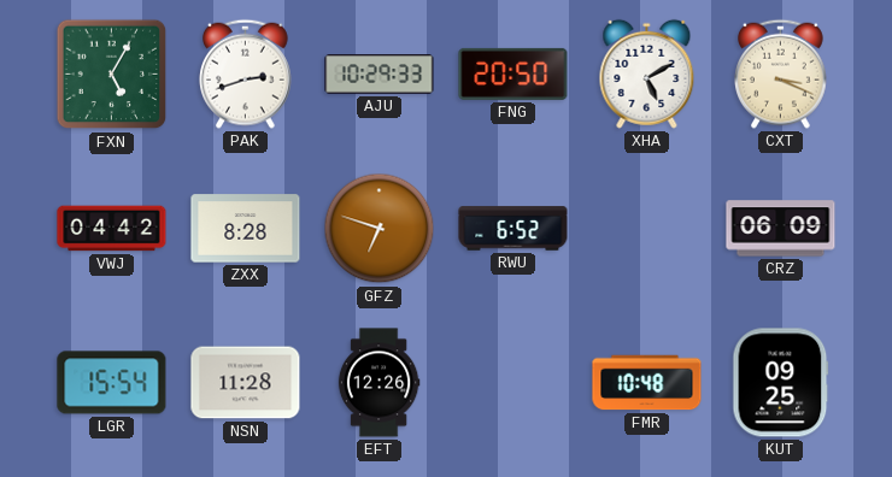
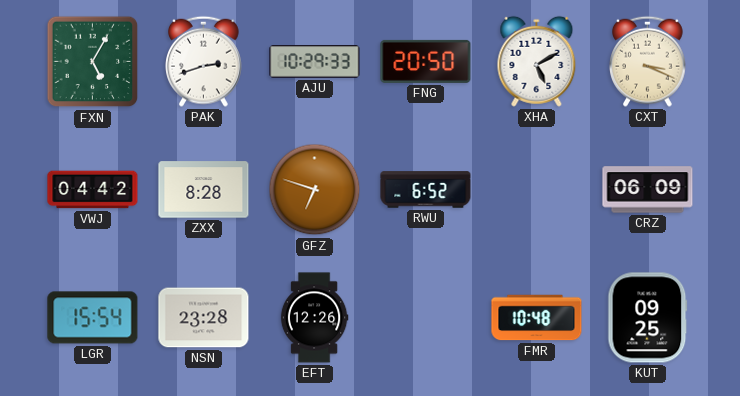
NSN: 11:28 -> 23:28 (204, 318)
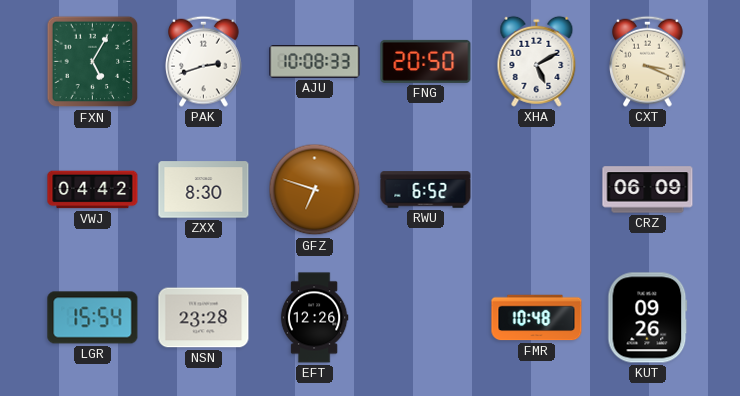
AJU: 10:29 -> 10:08 (315, 62)
ZXX: 8:28 -> 8:30 (204, 190)
KUT: 09:25 -> 09:26 (648, 318)
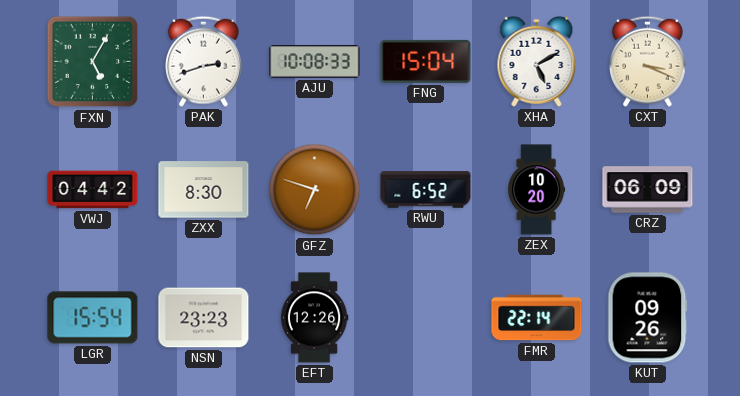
FNG: 20:50 -> 15:04 (426, 61)
ZEX: none -> 10:20 (537, 190)
NSN: 23:28 -> 23:23 (204, 318)
FMR: 10:48 -> 22:14 (537, 318)
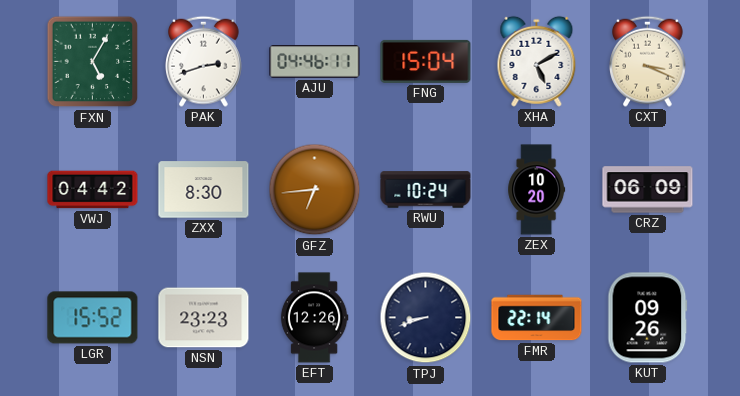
AJU: 10:08 -> 04:46 (315, 62)
GFZ: 6:48 -> 6:44 (315, 190)
RWU: 6:52 -> 10:24 (426, 190)
LGR: 15:54 -> 15:52 (93, 318)
TPJ: none -> 8:42 (426, 318)
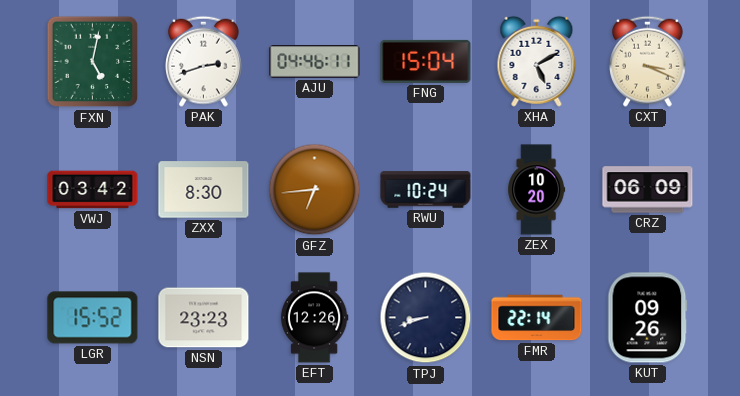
FXN: 5:05 -> 5:02 (93, 62)
VWJ: 04:42 -> 03:42 (93, 190)
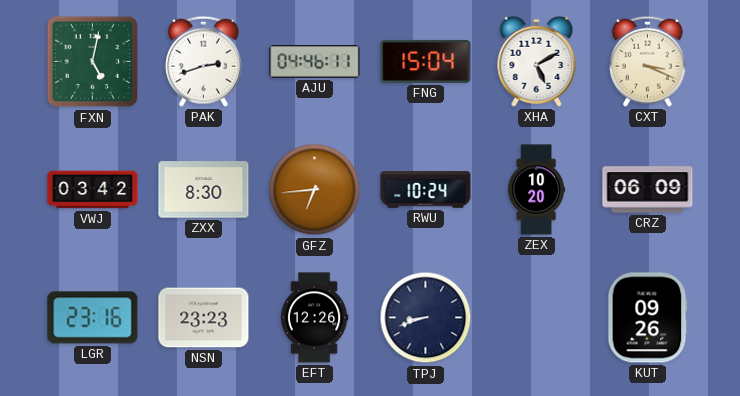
LGR: 15:52 -> 23:16 (93, 318)
FMR: 22:14 -> none (537, 318)
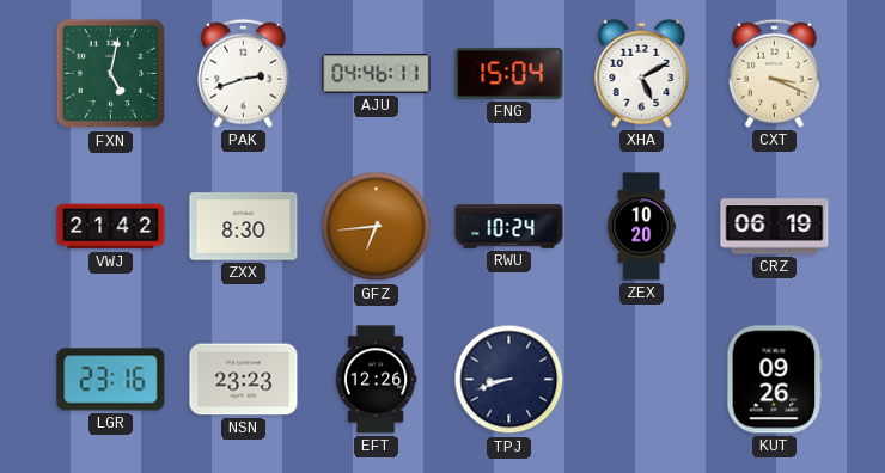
VWJ: 03:42 -> 21:42 (111, 227)
CRZ: 06:09 -> 06:19 (775, 227)
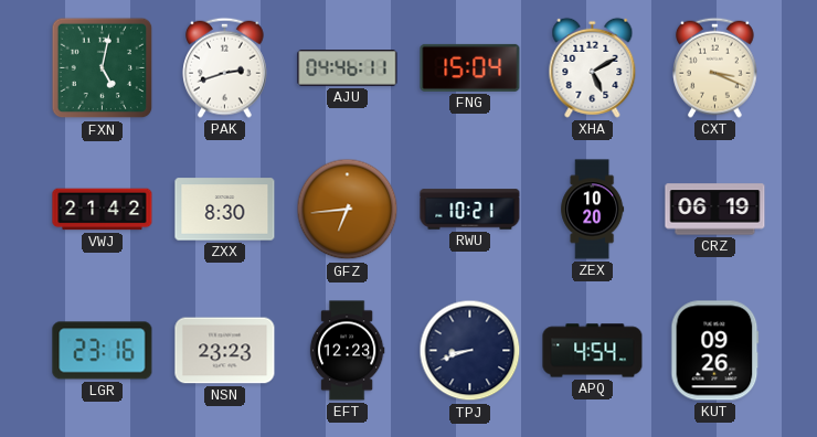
RWU: 10:24 -> 10:21 (470, 210)
EFT: 12:26 -> 12:23 (347, 351)
APQ: none -> 4:54 (593, 351)
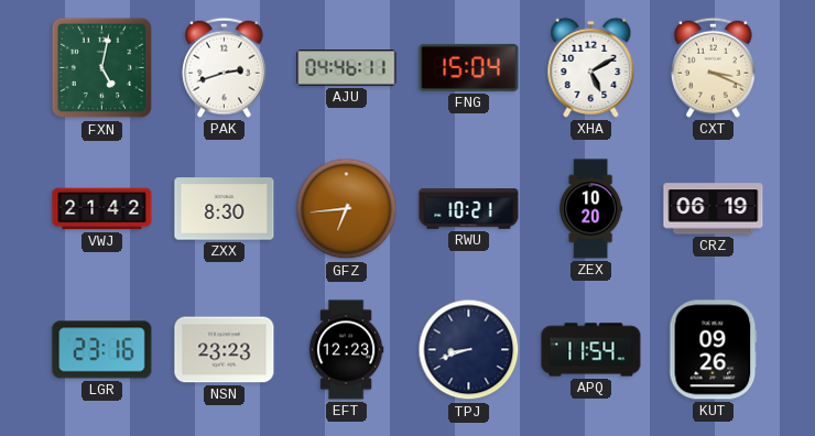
APQ: 4:54 -> 11:54 (591, 350)
